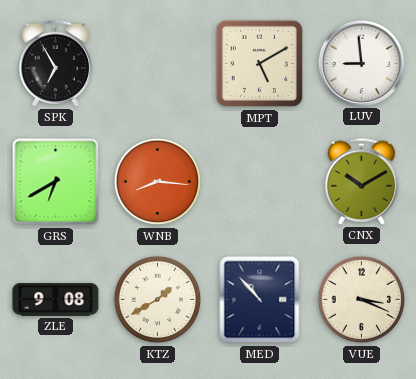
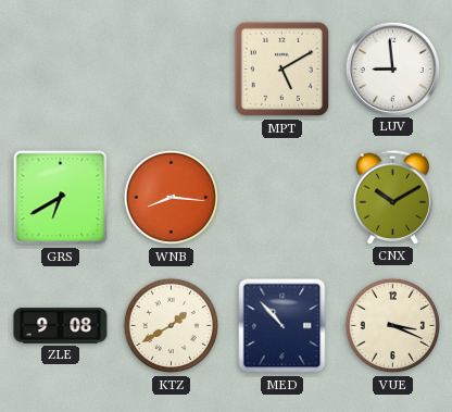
SPK: 6:55 -> none (56, 63)
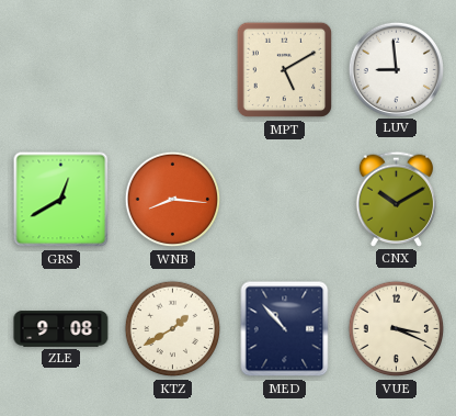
GRS: 6:40 -> 12:40 (61, 200)
